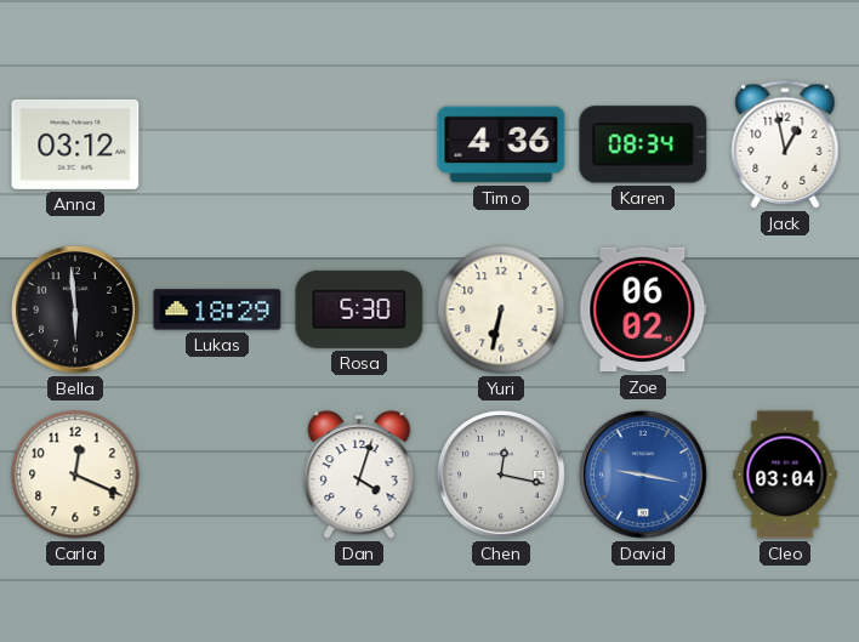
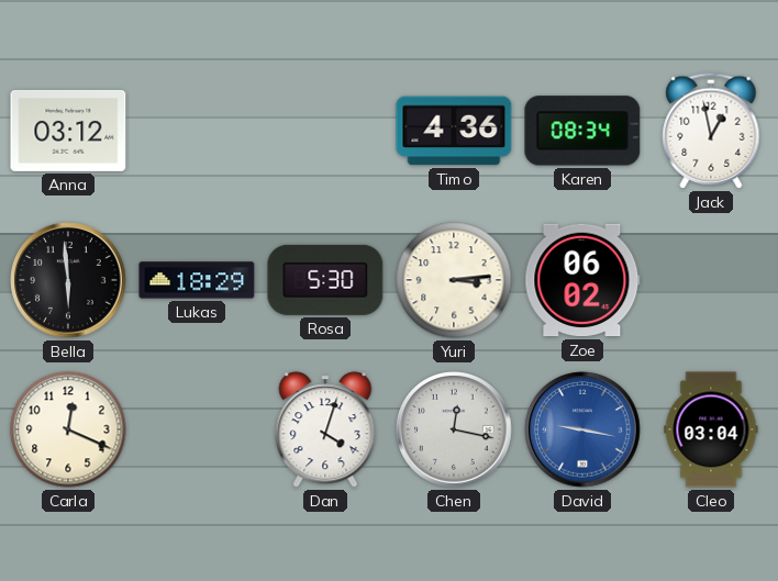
Yuri: 6:32 -> 3:14 (454, 280)
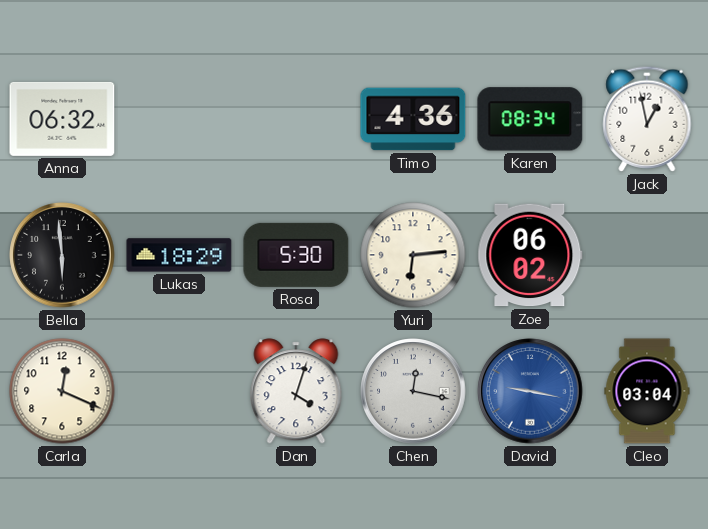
Anna: 03:12 -> 06:32 (62, 119)
Yuri: 3:14 -> 6:14 (413, 255)
